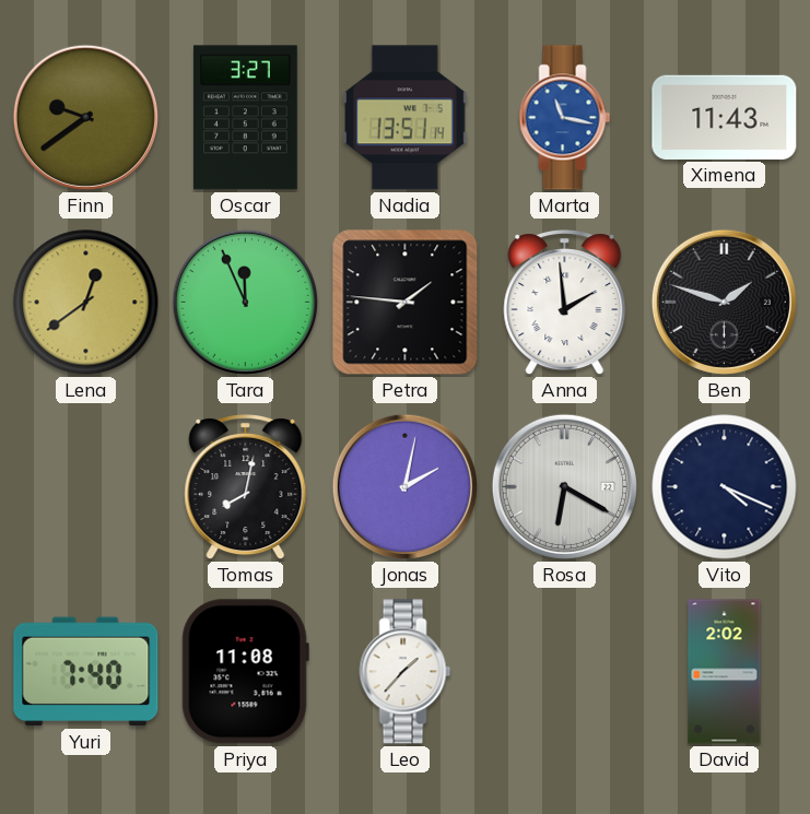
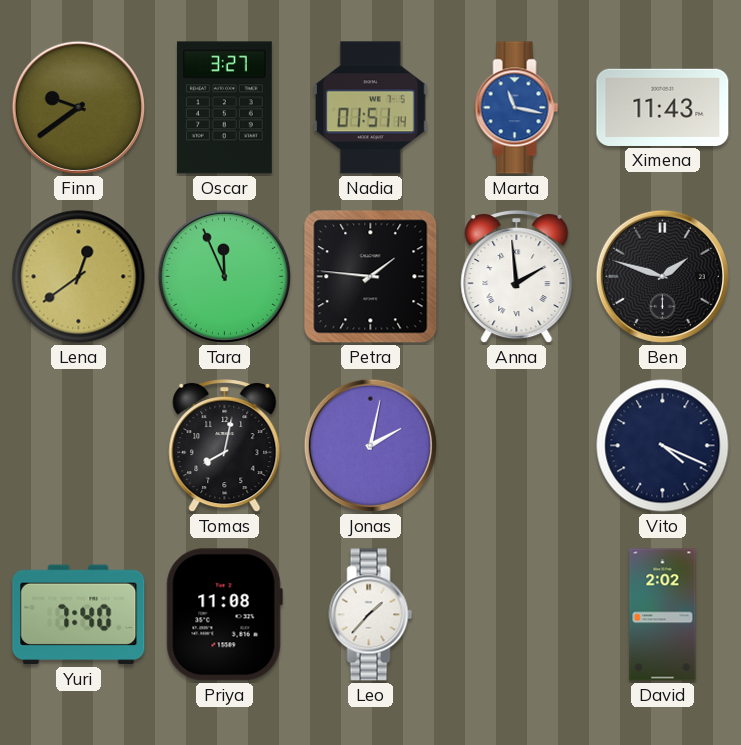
Nadia: 13:51 -> 01:51 (370, 108)
Rosa: 6:20 -> none (564, 486)
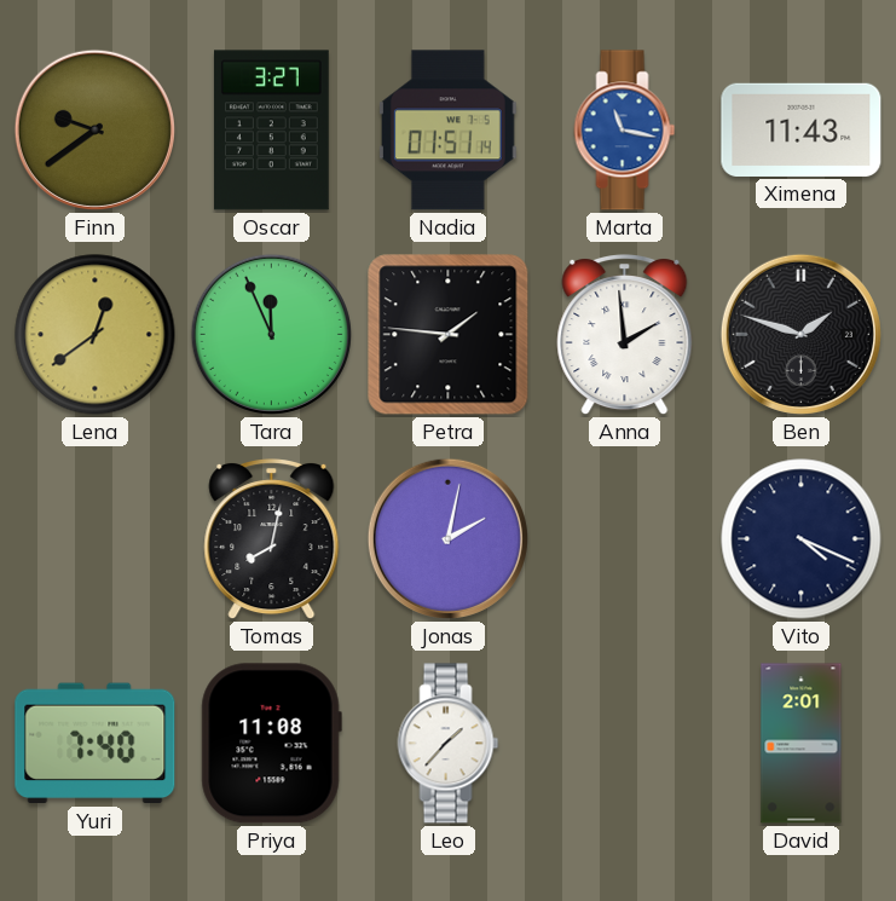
David: 2:02 -> 2:01 (802, 744)
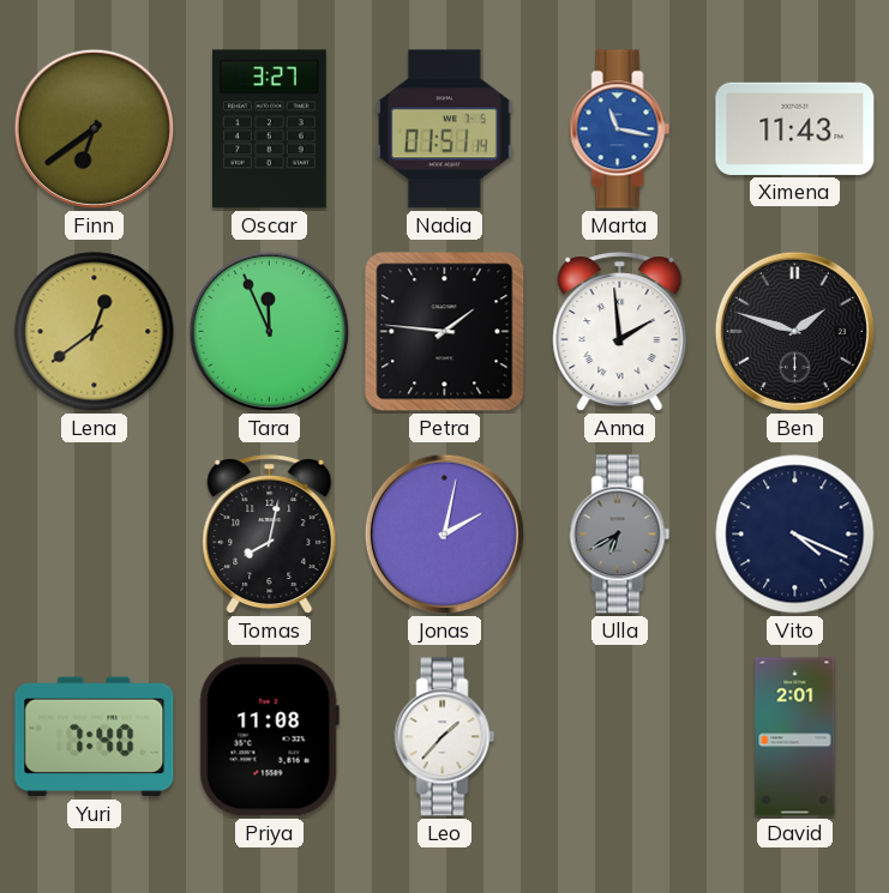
Finn: 9:39 -> 6:39 (94, 128)
Ulla: none -> 6:40 (620, 535)
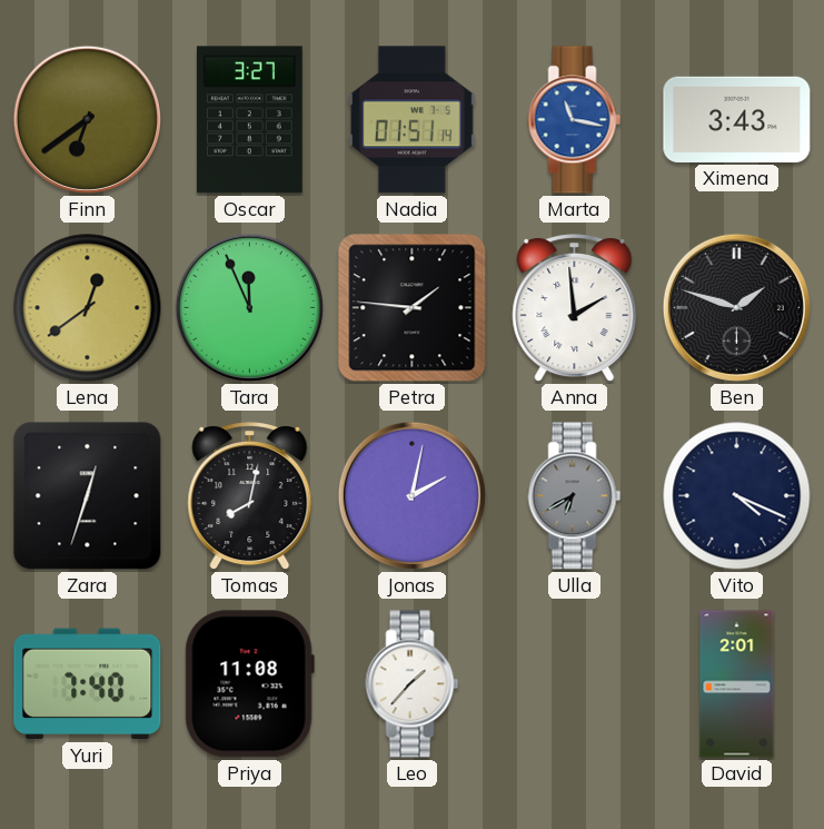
Ximena: 11:43 -> 3:43 (737, 119)
Zara: none -> 12:33 (88, 496)
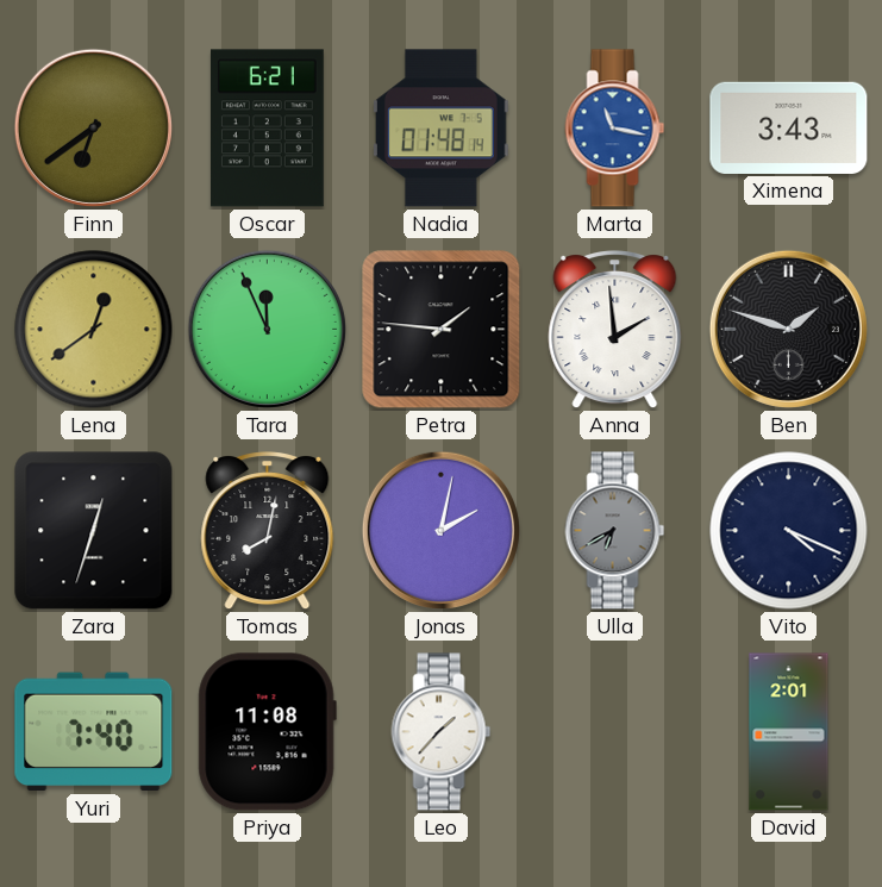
Oscar: 3:27 -> 6:21 (267, 129)
Nadia: 01:51 -> 01:48 (440, 129)
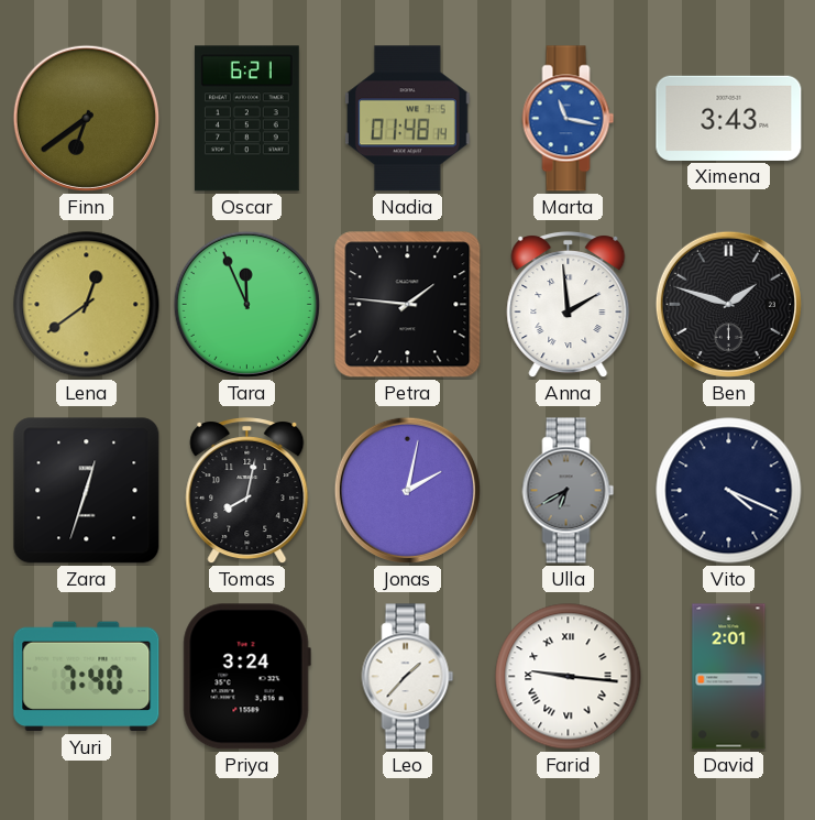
Priya: 11:08 -> 3:24 (246, 677)
Farid: none -> 9:16 (569, 677)
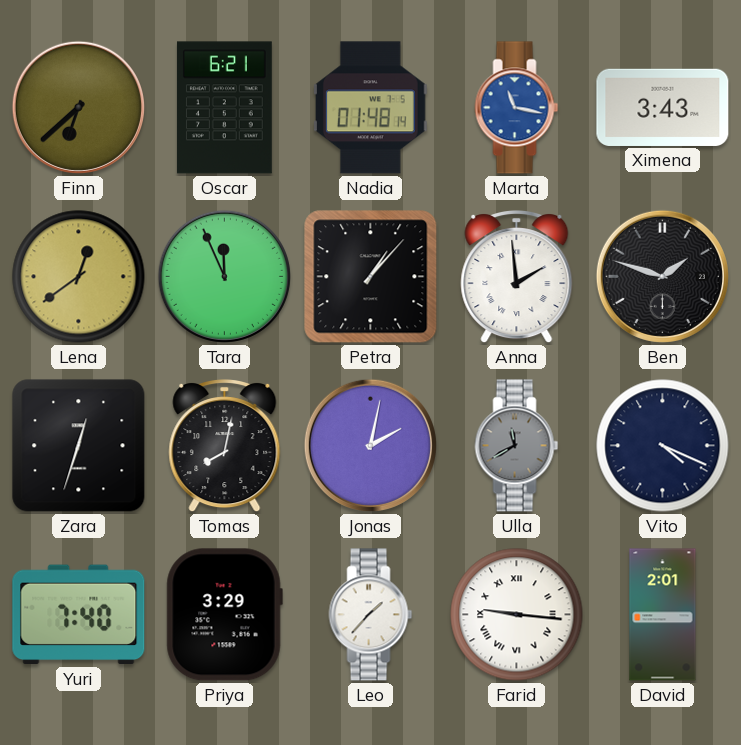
Finn: 6:39 -> 6:38 (78, 107)
Petra: 1:46 -> 1:07 (371, 277)
Ulla: 6:40 -> 11:40 (517, 446)
Priya: 3:24 -> 3:29 (224, 615)
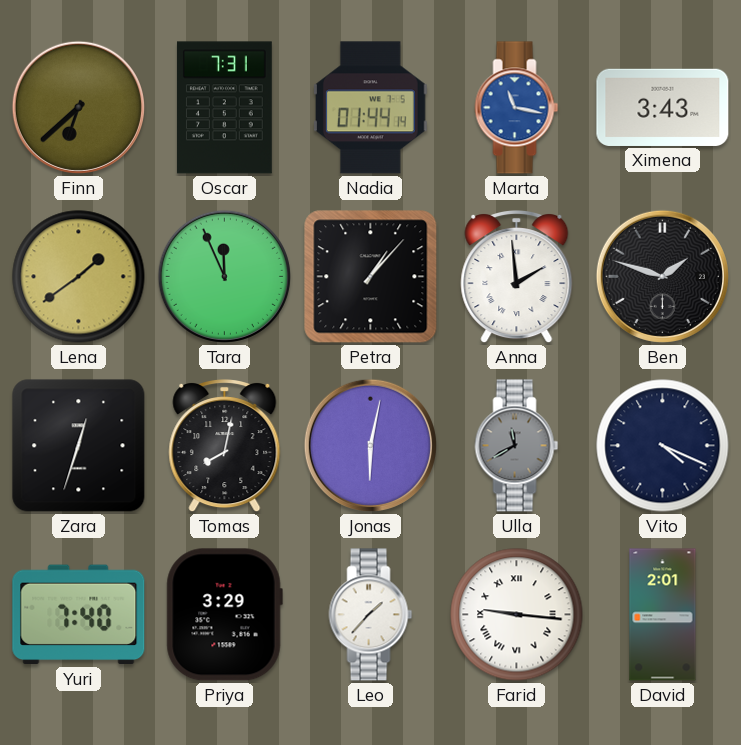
Oscar: 6:21 -> 7:31 (224, 108)
Nadia: 01:48 -> 01:44 (370, 108)
Lena: 12:39 -> 1:39 (79, 277)
Jonas: 2:02 -> 6:02 (370, 445)
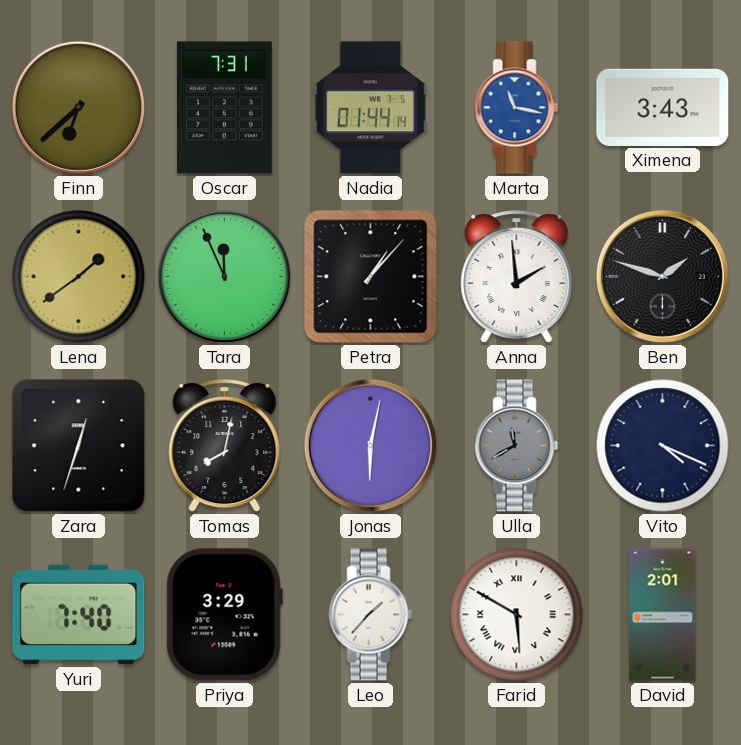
Farid: 9:16 -> 5:50 (517, 615)
